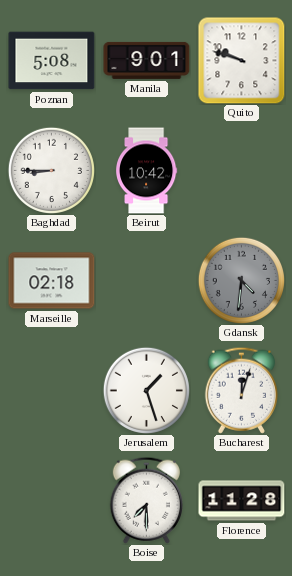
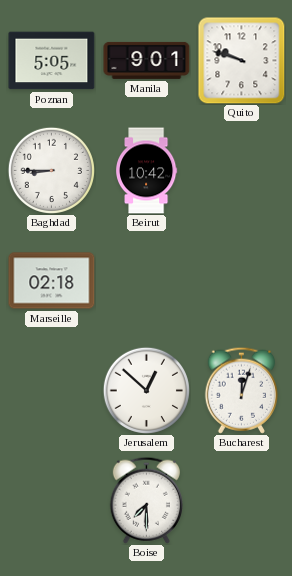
Poznan: 5:08 -> 5:05 (52, 61)
Gdansk: 4:31 -> none (241, 280)
Jerusalem: 1:27 -> 12:52 (146, 390)
Florence: 11:28 -> none (242, 501)
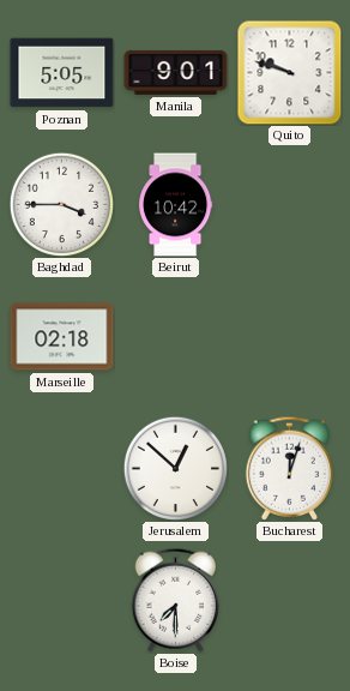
Baghdad: 8:45 -> 3:45 (61, 204)
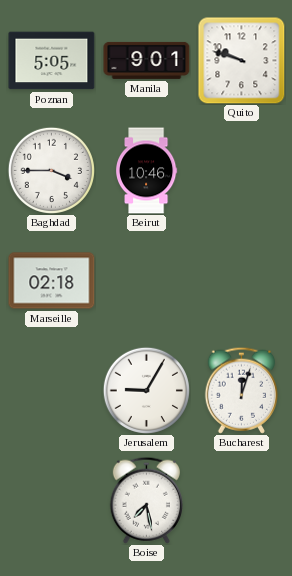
Beirut: 10:42 -> 10:46 (146, 171)
Jerusalem: 12:52 -> 9:05 (146, 390)
Boise: 7:30 -> 7:28 (146, 500)
